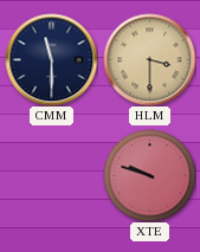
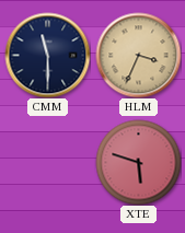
HLM: 3:30 -> 3:34 (138, 55)
XTE: 9:48 -> 5:48 (138, 162)
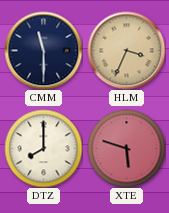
DTZ: none -> 8:00 (43, 148)
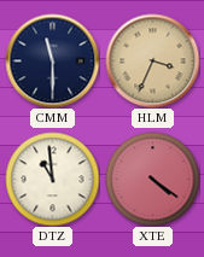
DTZ: 8:00 -> 10:59 (52, 179)
XTE: 5:48 -> 4:21 (152, 179)
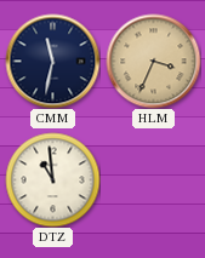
CMM: 11:30 -> 11:32 (52, 61)
XTE: 4:21 -> none (152, 179)
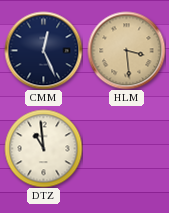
CMM: 11:32 -> 12:26 (43, 50)
HLM: 3:34 -> 3:29 (126, 50)
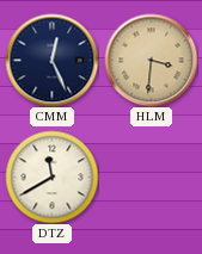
HLM: 3:29 -> 3:31 (151, 60)
DTZ: 10:59 -> 11:40 (51, 176)
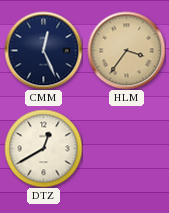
HLM: 3:31 -> 3:36 (126, 50)
DTZ: 11:40 -> 12:40 (43, 148)
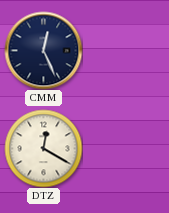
HLM: 3:36 -> none (126, 50)
DTZ: 12:40 -> 12:20 (43, 148)
